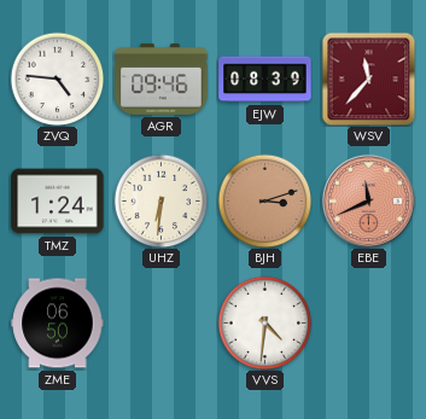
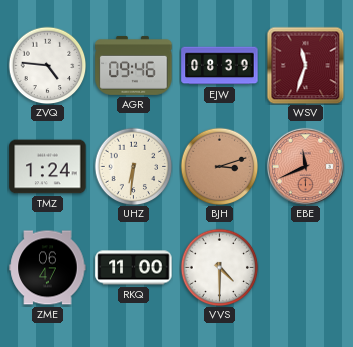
WSV: 11:37 -> 11:33 (305, 65)
ZME: 06:50 -> 06:47 (48, 268)
RKQ: none -> 11:00 (134, 268)
VVS: 4:31 -> 4:30 (219, 267)
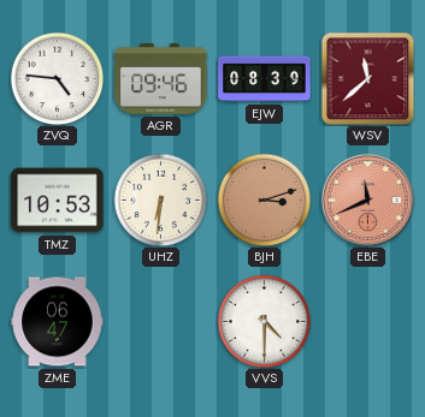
WSV: 11:33 -> 11:38 (367, 78)
TMZ: 1:24 -> 10:53 (58, 201)
RKQ: 11:00 -> none (134, 268)
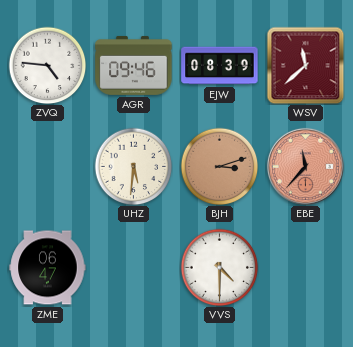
TMZ: 10:53 -> none (58, 201)
UHZ: 6:31 -> 5:31 (133, 166)
EBE: 11:41 -> 11:37 (305, 166)
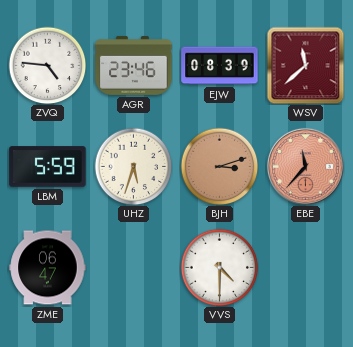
AGR: 09:46 -> 23:46 (134, 65)
LBM: none -> 5:59 (48, 167)
UHZ: 5:31 -> 5:33 (133, 166)
